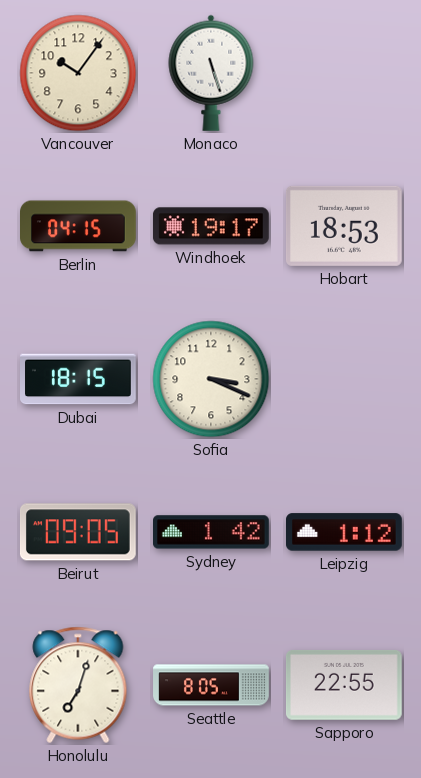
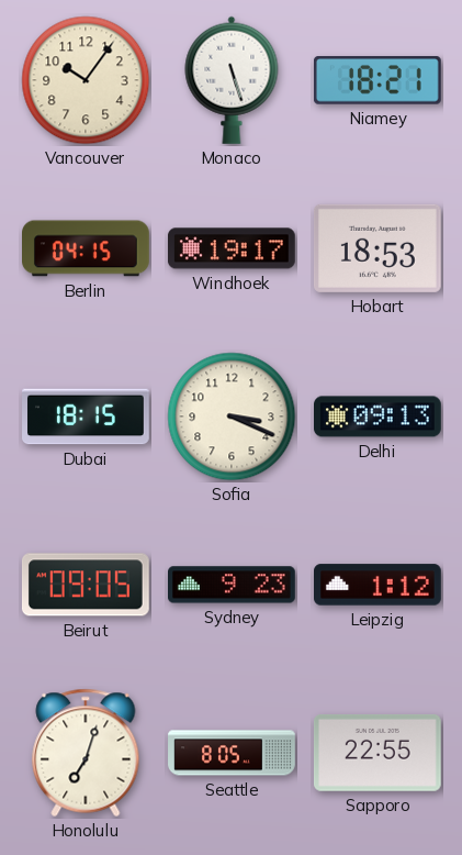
Niamey: none -> 18:21 (378, 80)
Delhi: none -> 09:13 (379, 417)
Sydney: 1:42 -> 9:23 (233, 585)
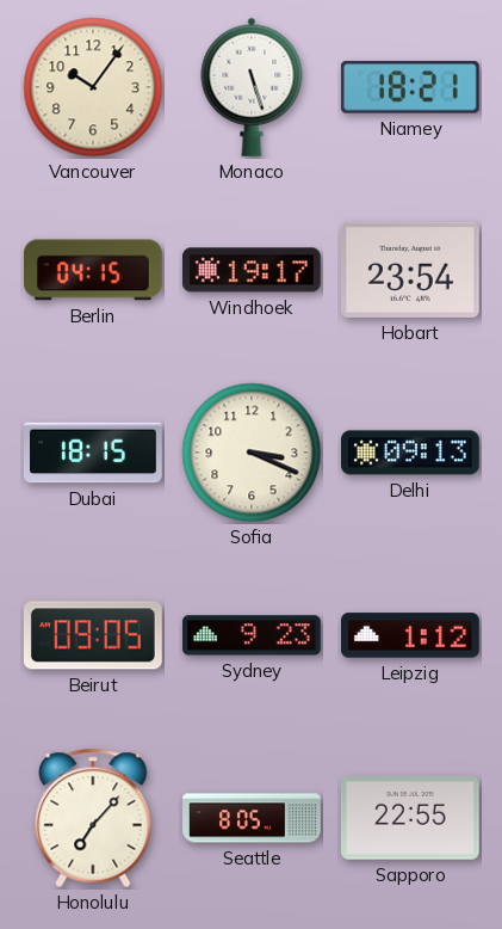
Hobart: 18:53 -> 23:54 (410, 270)
Honolulu: 7:03 -> 7:07 (93, 818)
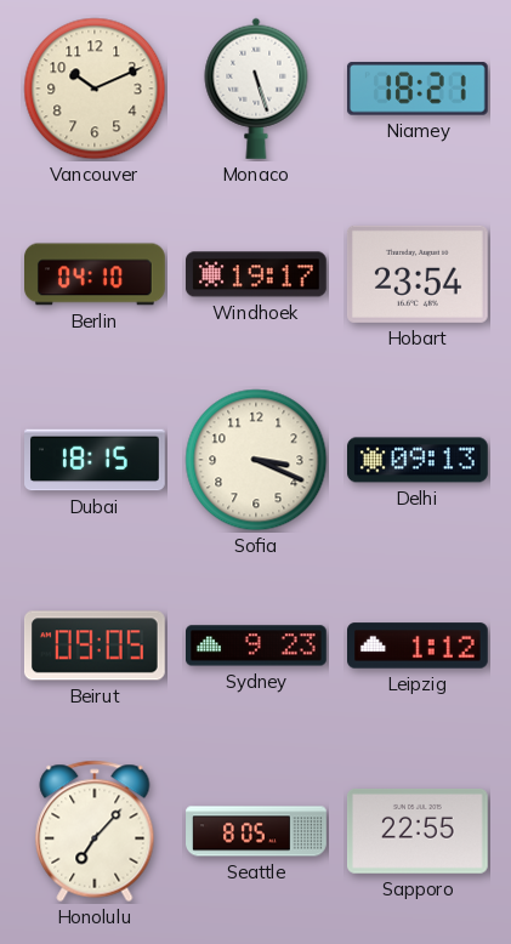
Vancouver: 10:06 -> 10:11 (95, 89)
Berlin: 04:15 -> 04:10 (96, 274)
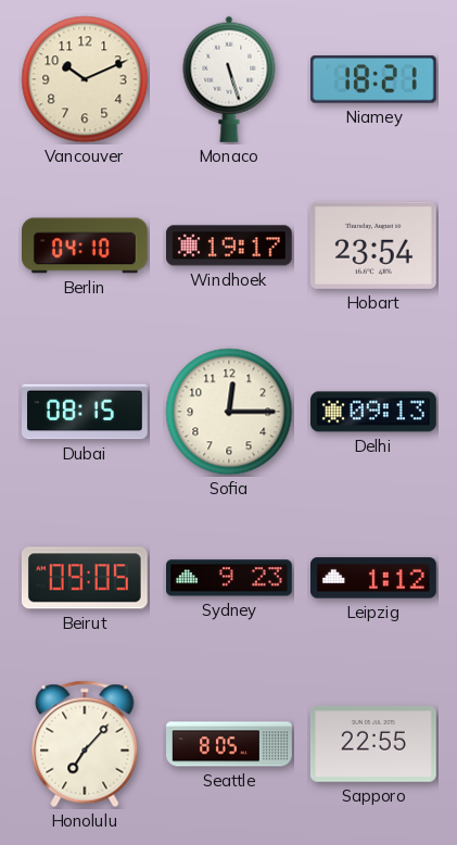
Dubai: 18:15 -> 08:15 (86, 412)
Sofia: 3:19 -> 12:15 (229, 412)
